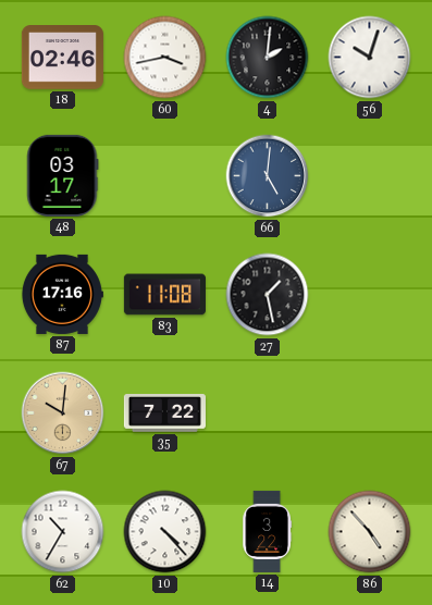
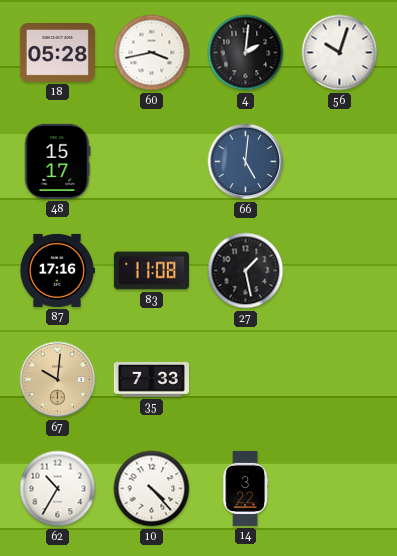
18: 02:46 -> 05:28 (57, 53)
48: 03:17 -> 15:17 (58, 161)
35: 7:22 -> 7:33 (151, 380)
86: 4:53 -> none (370, 532)
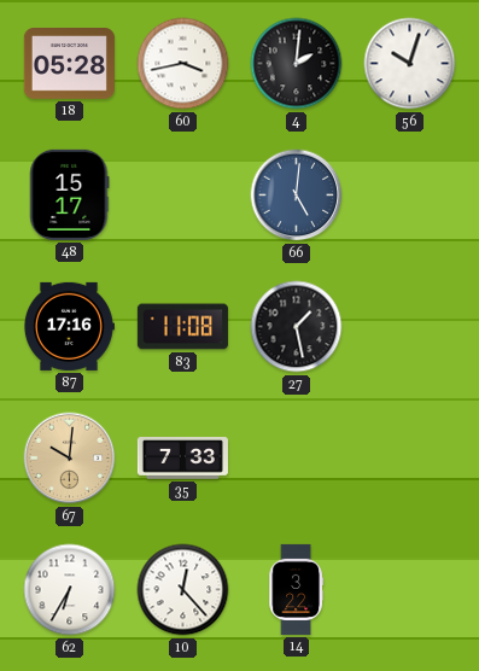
62: 10:35 -> 6:35 (70, 590)
10: 4:23 -> 12:23 (183, 590)
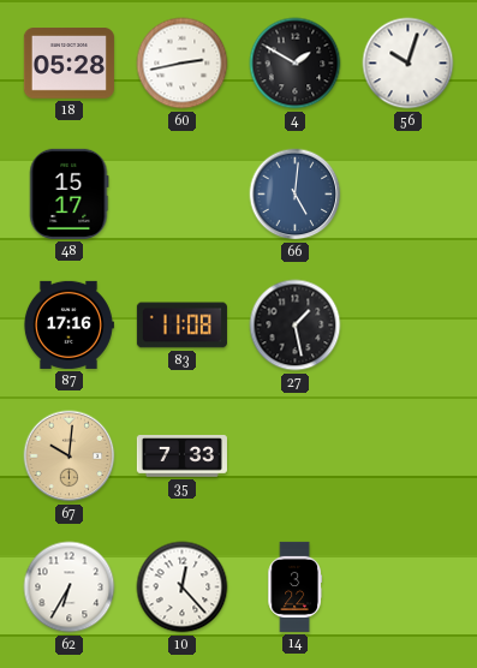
60: 3:43 -> 2:43 (183, 64)
4: 2:01 -> 1:50 (296, 64)
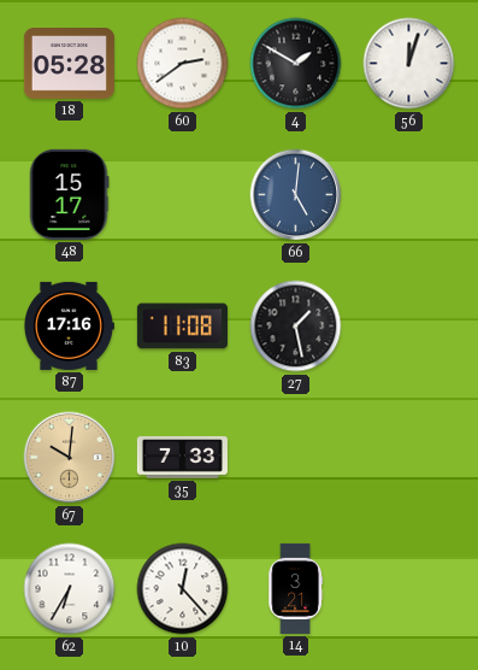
60: 2:43 -> 2:39 (183, 64)
56: 10:03 -> 12:03 (409, 64)
14: 3:22 -> 3:21 (295, 588)
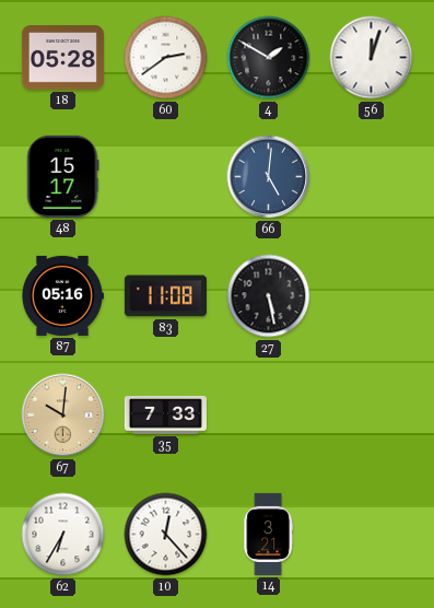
87: 17:16 -> 05:16 (62, 295)
27: 1:28 -> 5:28 (269, 296)
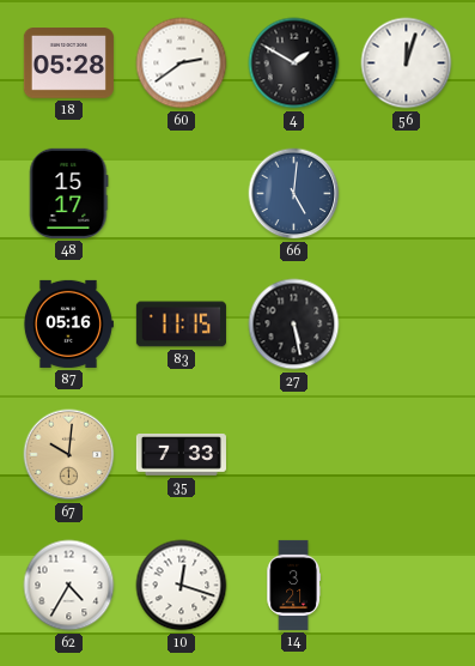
83: 11:08 -> 11:15 (181, 325)
62: 6:35 -> 4:35 (69, 586)
10: 12:23 -> 12:18 (182, 586)
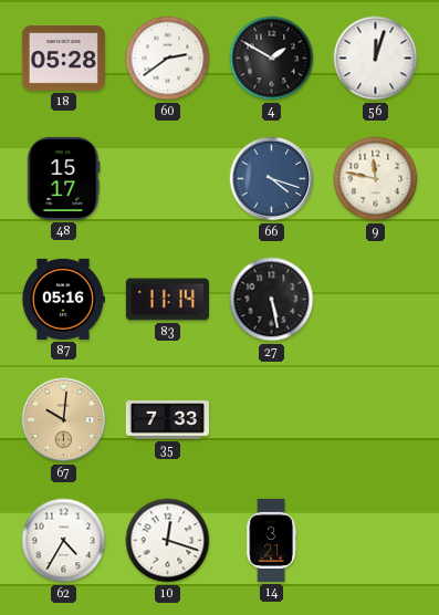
66: 5:01 -> 4:18 (272, 179)
9: none -> 11:47 (376, 179)
83: 11:15 -> 11:14 (167, 300)
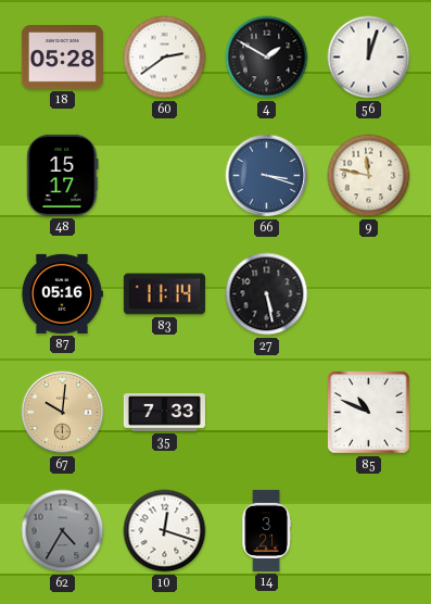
66: 4:18 -> 3:18 (267, 176)
85: none -> 10:49 (369, 413)
62 dial: white -> grey (63, 531)
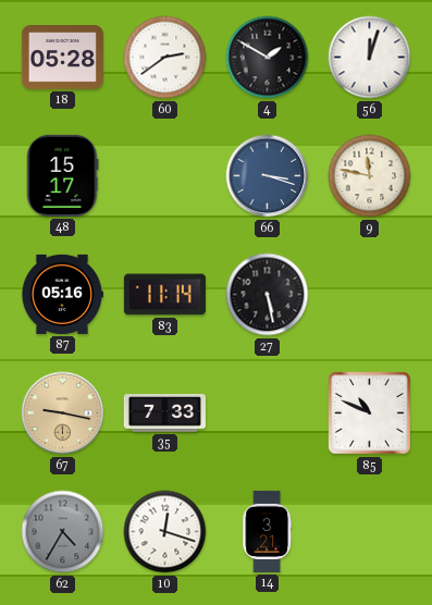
67: 10:01 -> 9:17 (63, 413)
